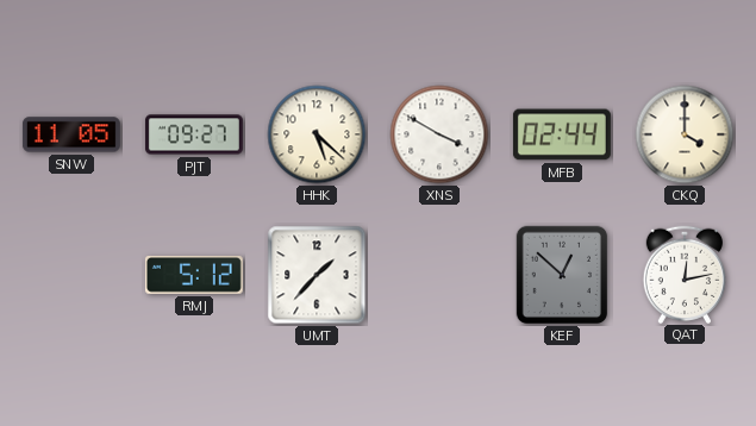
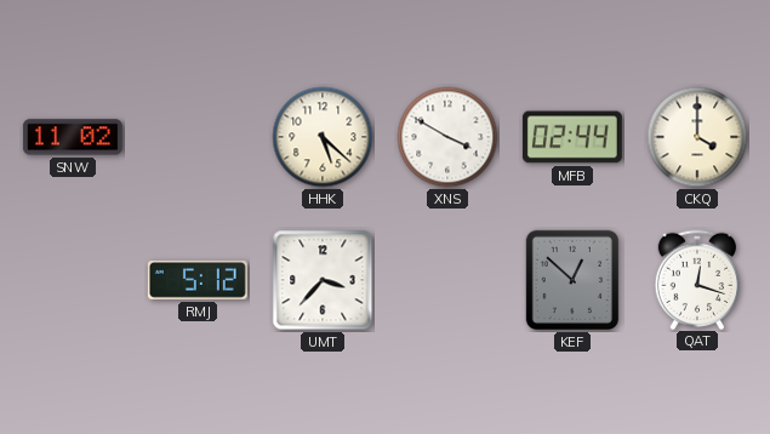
SNW: 11:05 -> 11:02 (73, 137)
PJT: 09:27 -> none (194, 134)
UMT: 1:37 -> 3:37 (323, 280)
QAT: 12:13 -> 12:18 (696, 279)
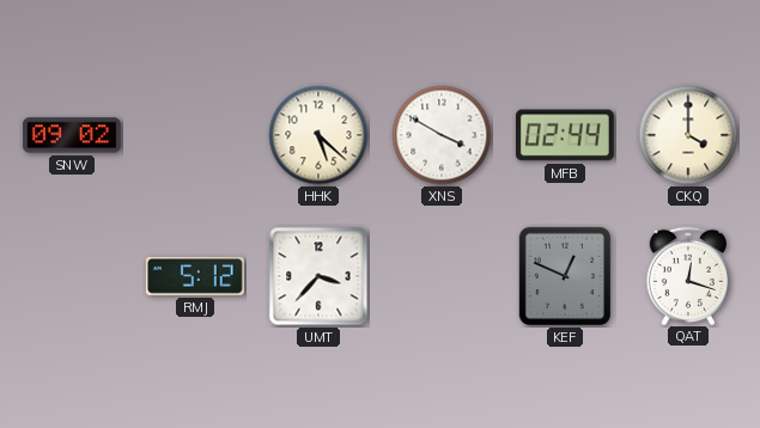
SNW: 11:02 -> 09:02 (72, 135)
KEF: 12:52 -> 12:49 (565, 276)
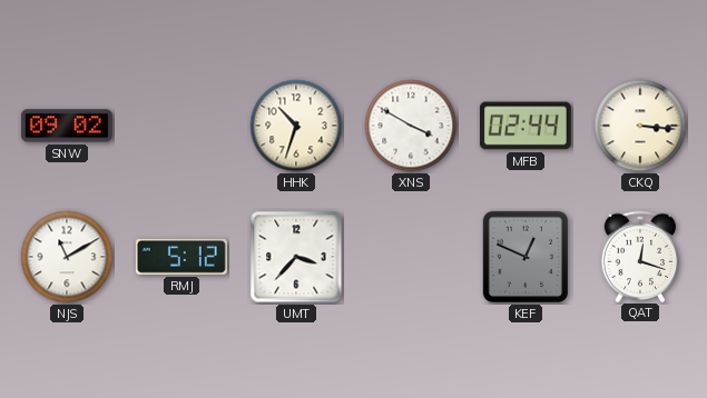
HHK: 5:22 -> 10:33 (296, 126)
CKQ: 4:00 -> 3:16 (640, 126)
NJS: none -> 11:10 (67, 257)
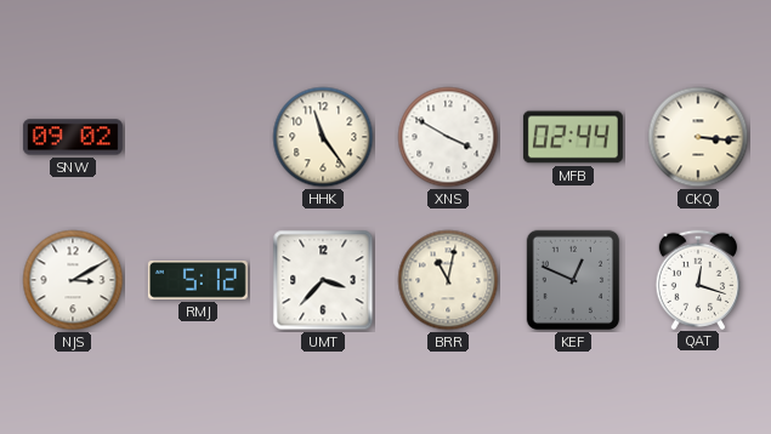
HHK: 10:33 -> 11:24 (323, 137)
NJS: 11:10 -> 3:10 (73, 280)
BRR: none -> 11:02 (448, 280)
